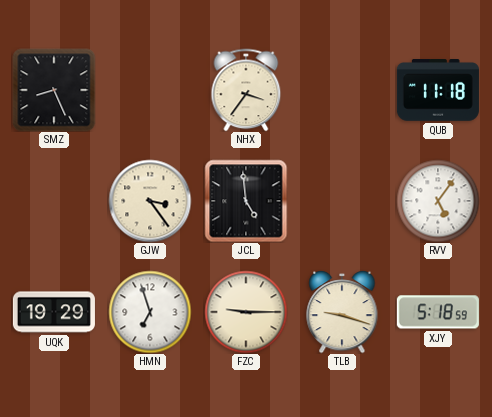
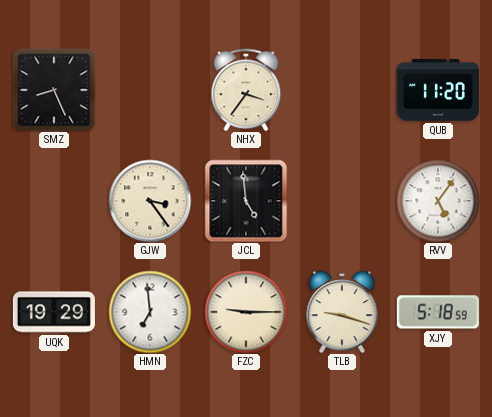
QUB: 11:18 -> 11:20 (438, 91)
HMN: 6:57 -> 6:59 (150, 312)
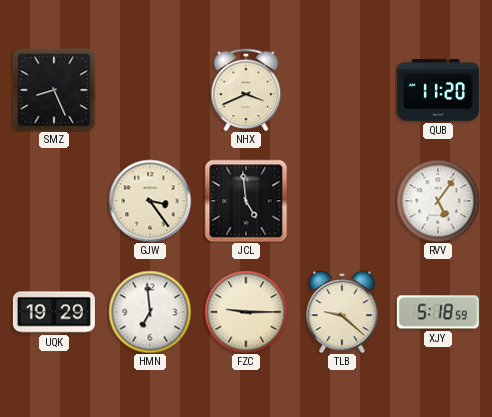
NHX: 3:36 -> 3:41 (246, 90)
TLB: 9:18 -> 9:22 (342, 312)
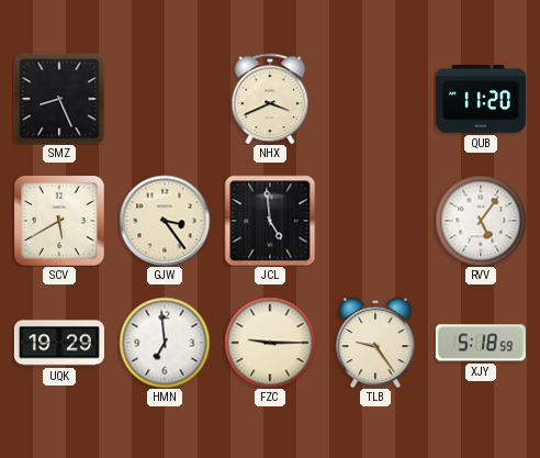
SCV: none -> 5:40 (59, 221)
TLB: 9:22 -> 9:24 (375, 343)
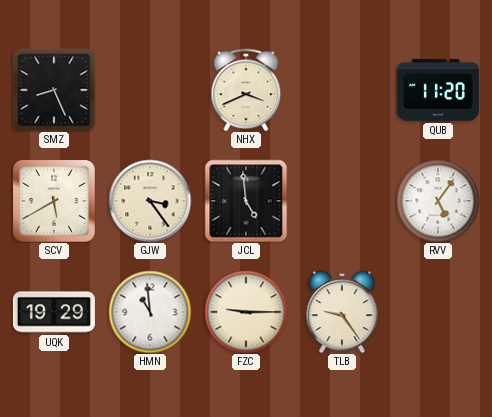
HMN: 6:59 -> 10:59 (150, 312)
XJY: 5:18 -> none (481, 343)
